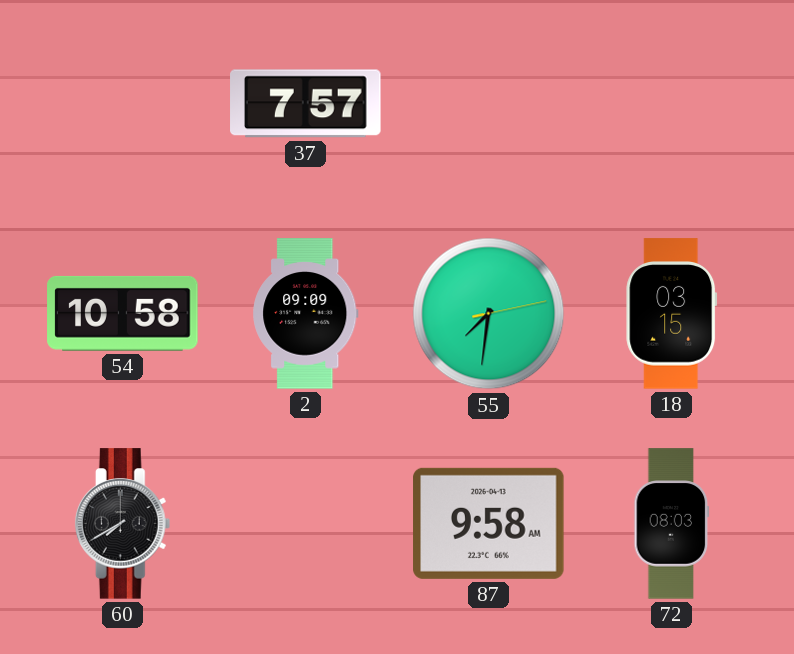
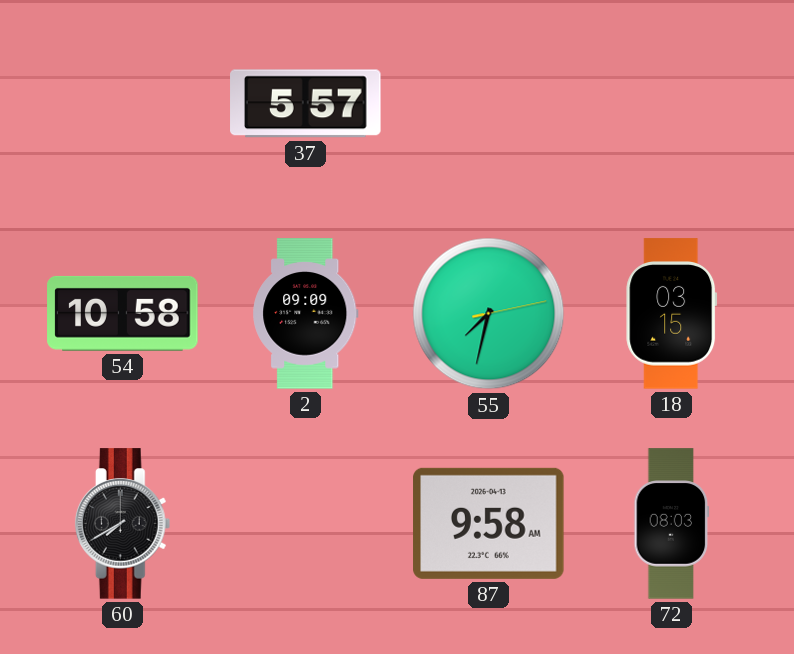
37: 7:57 -> 5:57 (306, 104)
55: 7:31 -> 7:32 (489, 314)
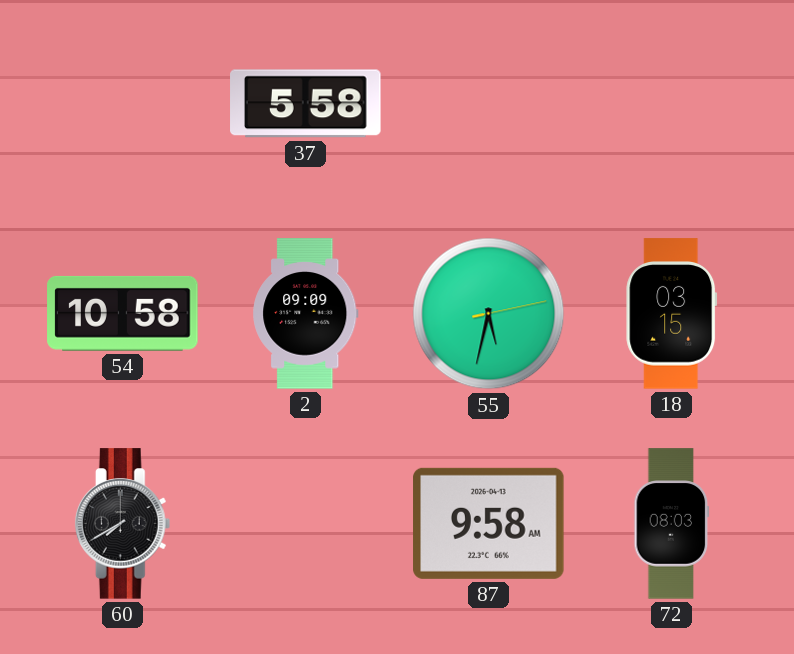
37: 5:57 -> 5:58 (306, 104)
55: 7:32 -> 5:32 (489, 314)
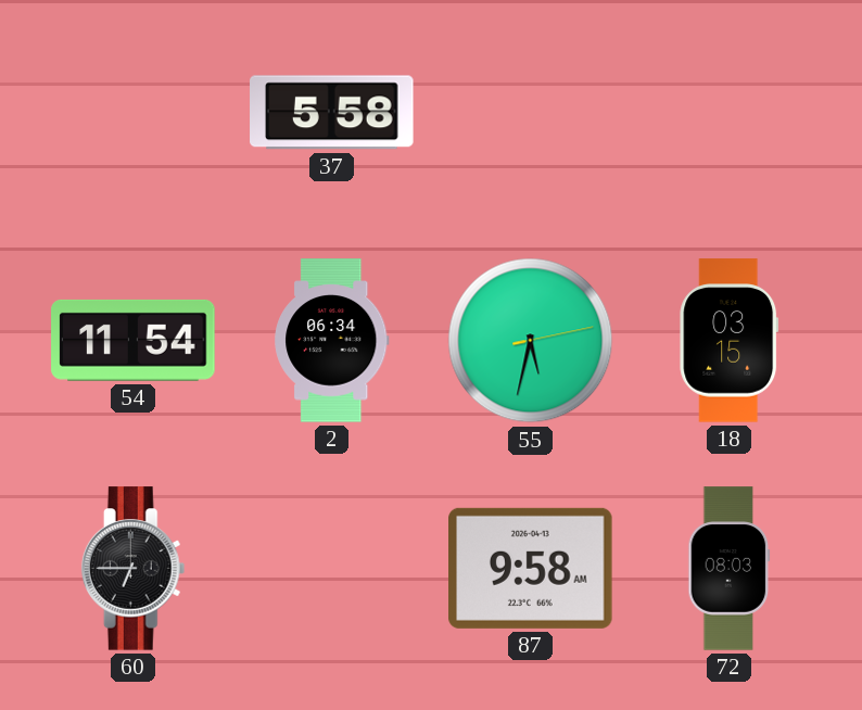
54: 10:58 -> 11:54 (134, 340)
2: 09:09 -> 06:34 (332, 341)
60: 7:40 -> 6:45 (134, 569)
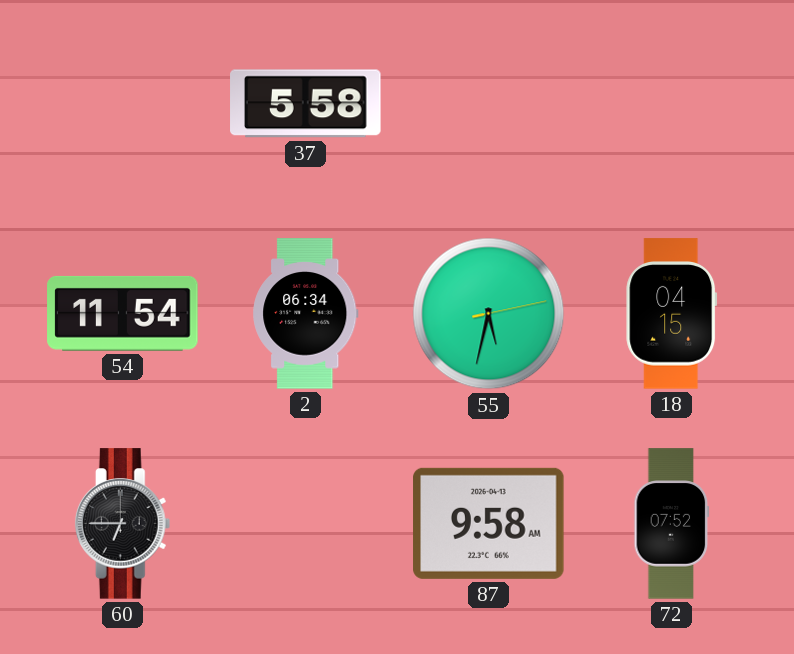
18: 03:15 -> 04:15 (672, 314)
72: 08:03 -> 07:52 (672, 524)
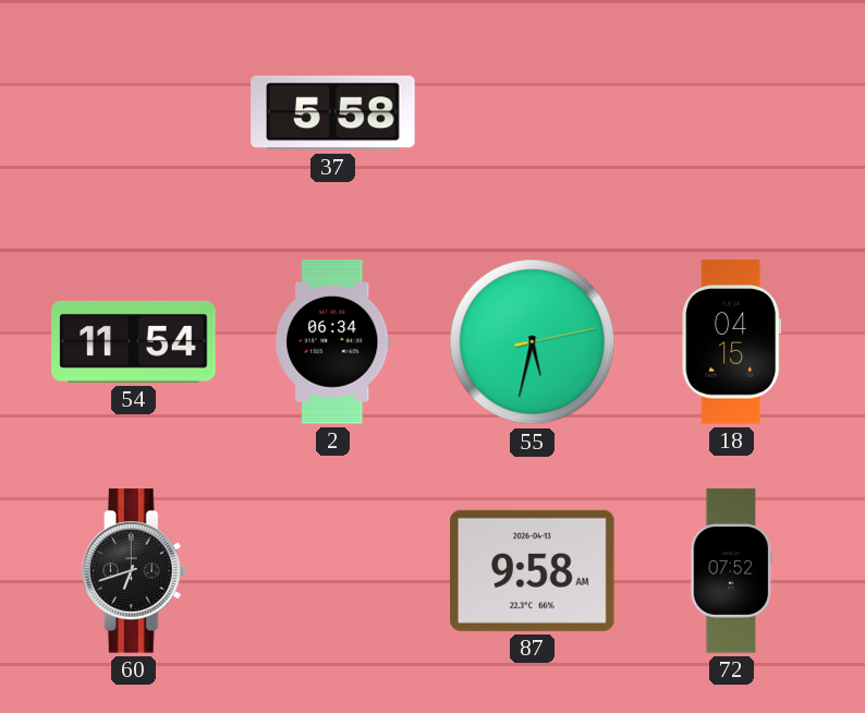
60: 6:45 -> 6:42 (134, 571)
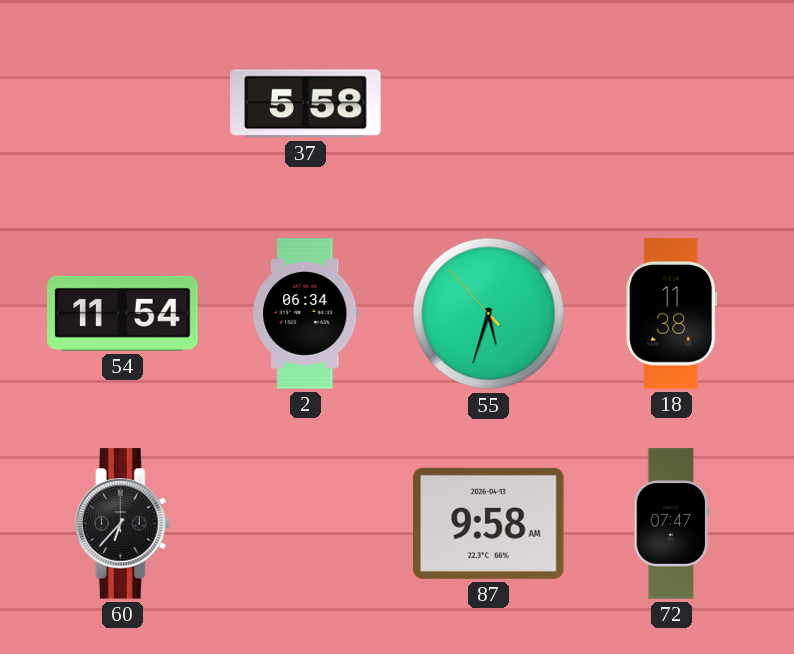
55: 5:32:13 -> 5:32:53 (489, 314)
18: 04:15 -> 11:38 (672, 314)
60: 6:42 -> 6:37 (123, 524)
72: 07:52 -> 07:47 (672, 524)
